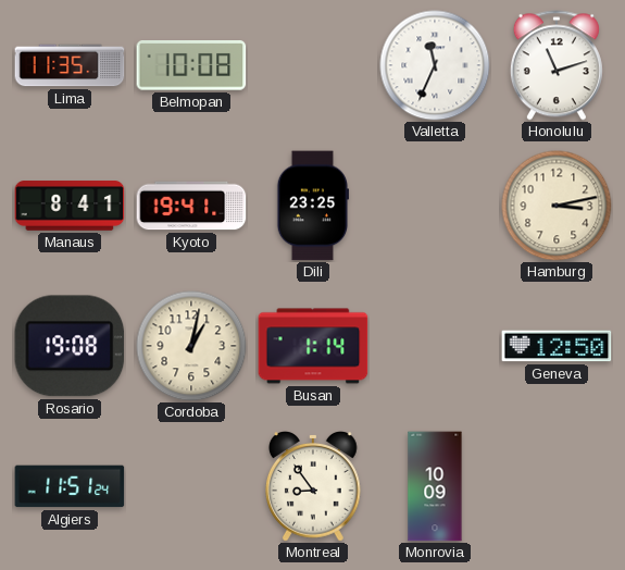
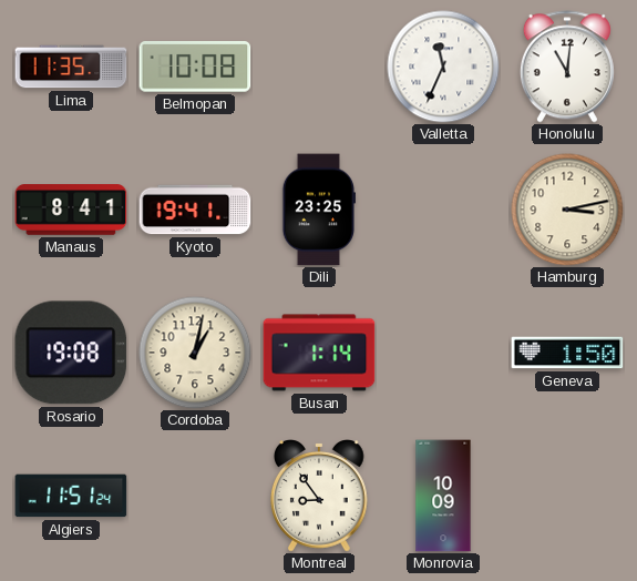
Honolulu: 11:12 -> 11:01 (567, 67)
Geneva: 12:50 -> 1:50 (567, 353)
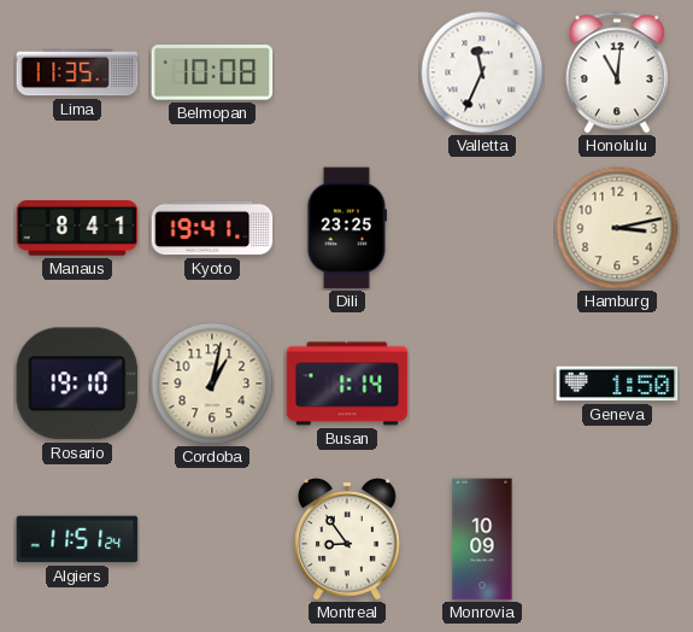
Rosario: 19:08 -> 19:10 (77, 384)
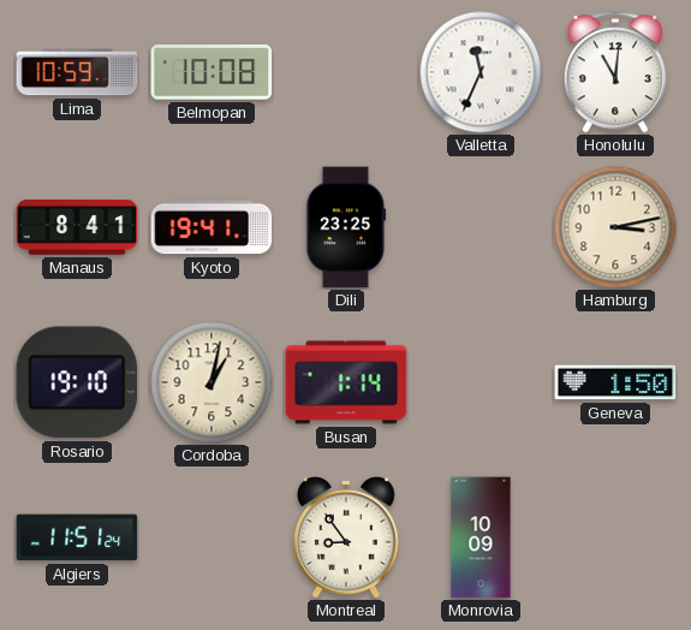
Lima: 11:35 -> 10:59 (77, 72)
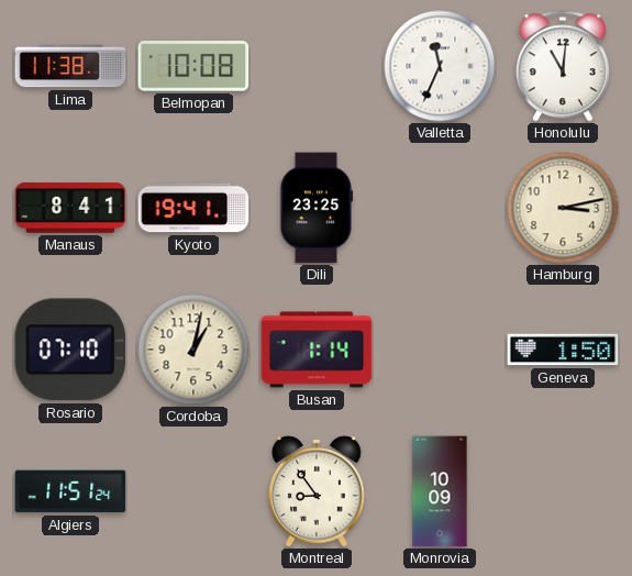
Lima: 10:59 -> 11:38 (70, 66)
Rosario: 19:10 -> 07:10 (70, 350)
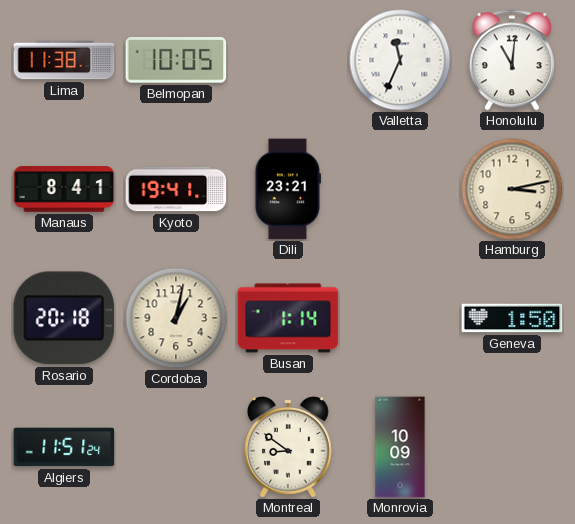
Belmopan: 10:08 -> 10:05 (176, 61)
Dili: 23:25 -> 23:21 (287, 189)
Rosario: 07:10 -> 20:18 (64, 318)
Montreal: 8:54 -> 8:51 (289, 447)
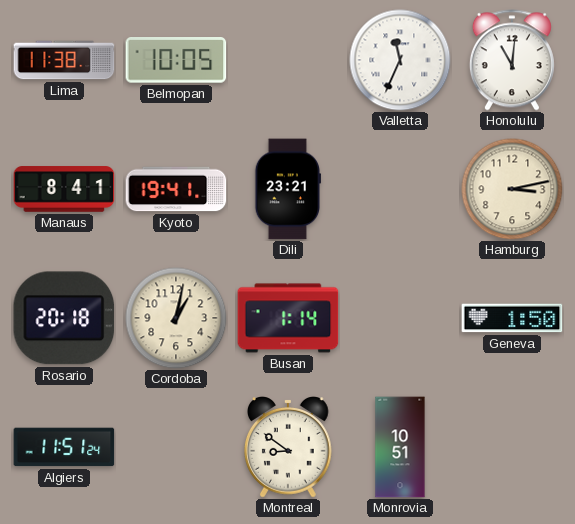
Monrovia: 10:09 -> 10:51 (400, 447)
